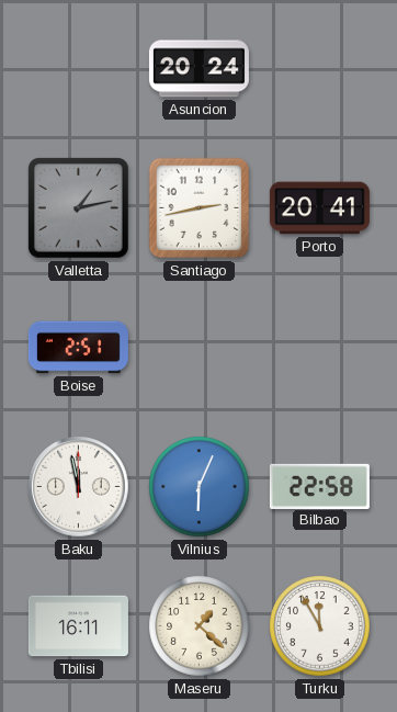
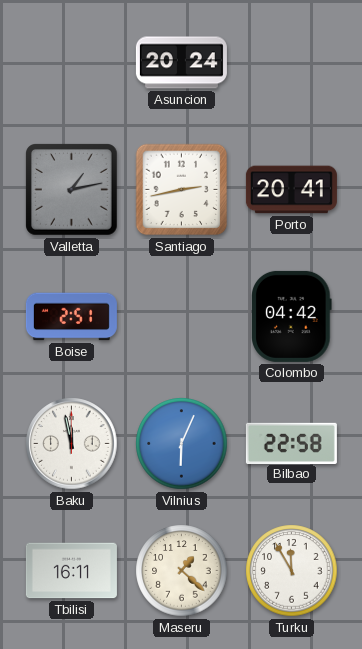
Colombo: none -> 04:42 (292, 316)
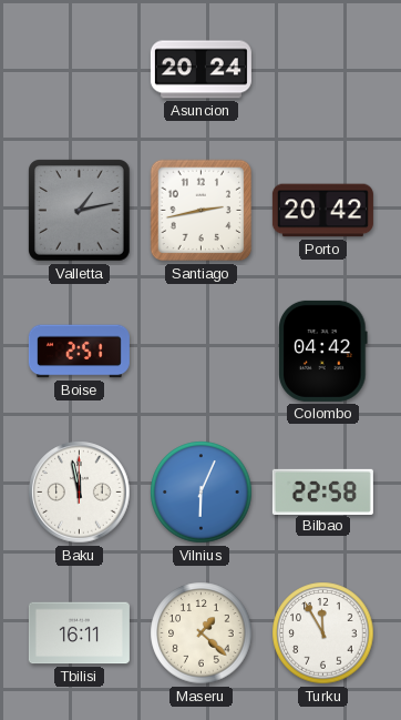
Porto: 20:41 -> 20:42 (322, 211)
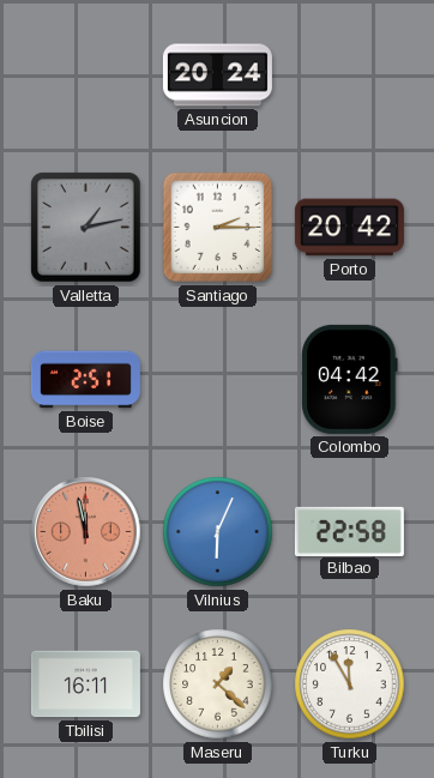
Santiago: 2:43 -> 2:15 (218, 228)
Baku dial: white -> salmon (86, 532)
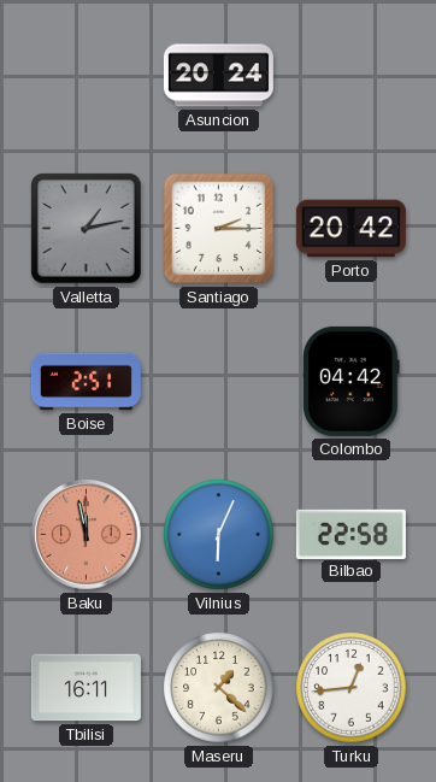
Turku: 11:55 -> 12:44 (352, 688)
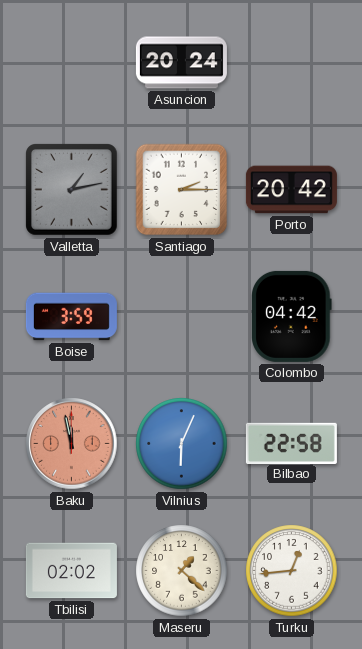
Boise: 2:51 -> 3:59 (71, 317)
Tbilisi: 16:11 -> 02:02 (71, 571)
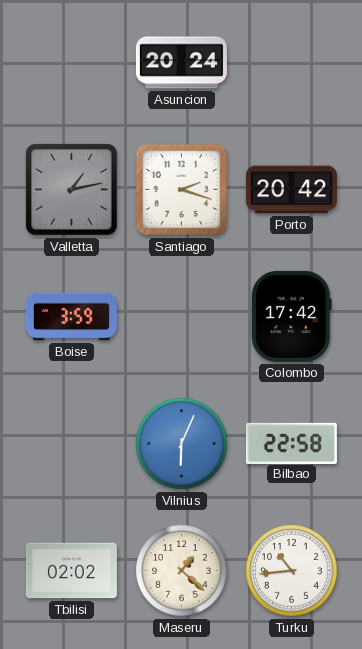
Santiago: 2:15 -> 2:18 (182, 190)
Colombo: 04:42 -> 17:42 (292, 316)
Baku: 11:58 -> none (72, 444)
Turku: 12:44 -> 10:44 (292, 571)
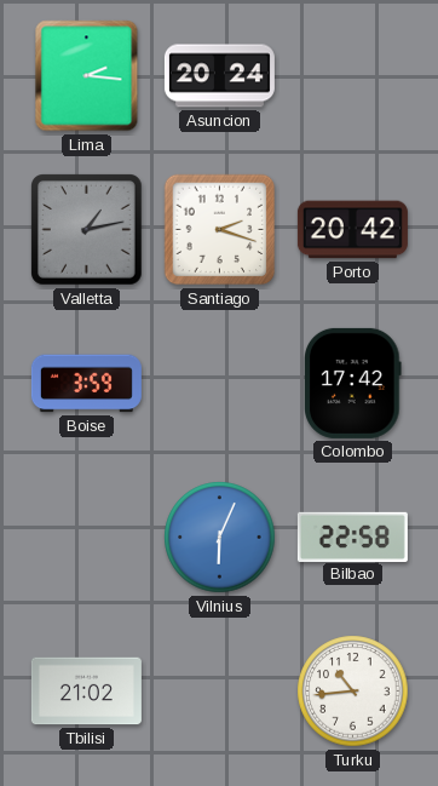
Lima: none -> 2:16 (87, 76)
Tbilisi: 02:02 -> 21:02 (86, 692)
Maseru: 1:22 -> none (182, 571)
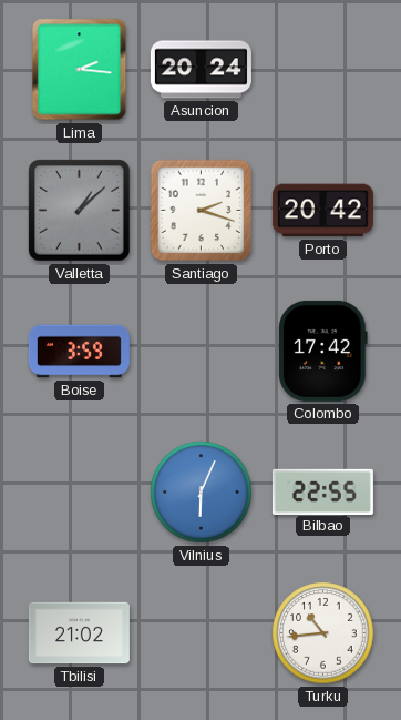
Valletta: 1:13 -> 1:08 (80, 211)
Bilbao: 22:58 -> 22:55 (322, 491)
